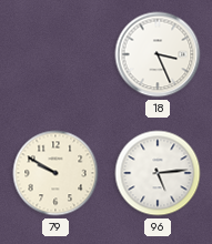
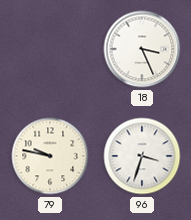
79: 9:50 -> 9:47 (50, 156)
96: 5:14 -> 3:33 (142, 156)
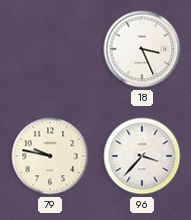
96: 3:33 -> 3:37 (142, 156)
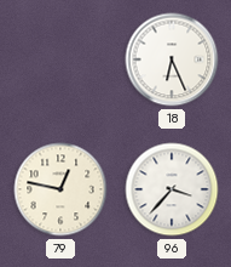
18: 3:26 -> 6:26 (172, 59)
79: 9:47 -> 12:47 (60, 189)
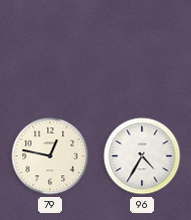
18: 6:26 -> none (172, 59)
96: 3:37 -> 4:35 (142, 156)
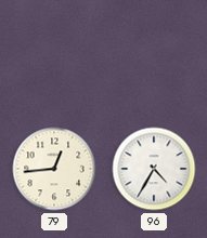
79: 12:47 -> 12:44 (54, 169)
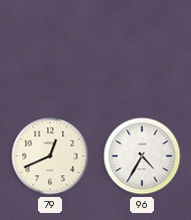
79: 12:44 -> 12:41 (50, 156)
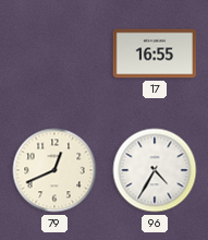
17: none -> 16:55 (155, 53)
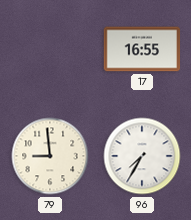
79: 12:41 -> 8:59 (50, 156)
96: 4:35 -> 7:35 (142, 156)
